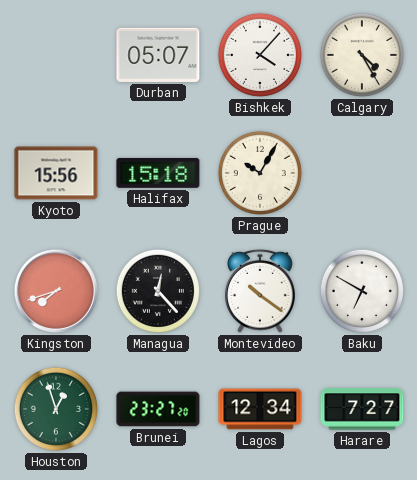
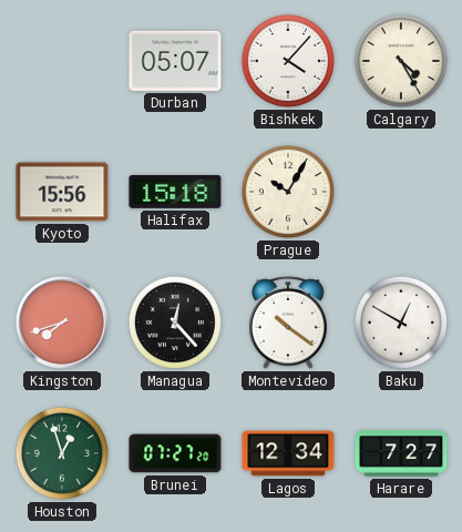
Baku: 6:50 -> 12:50 (401, 323)
Brunei: 23:27 -> 07:27 (175, 453)
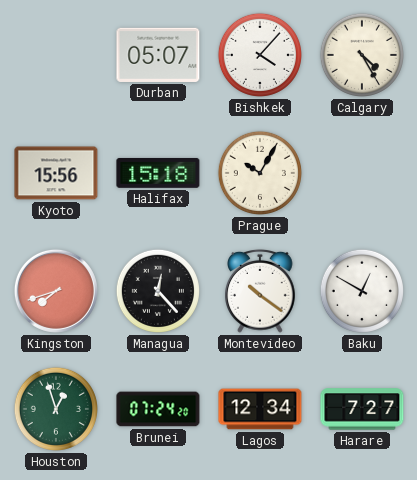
Brunei: 07:27 -> 07:24 (158, 409)
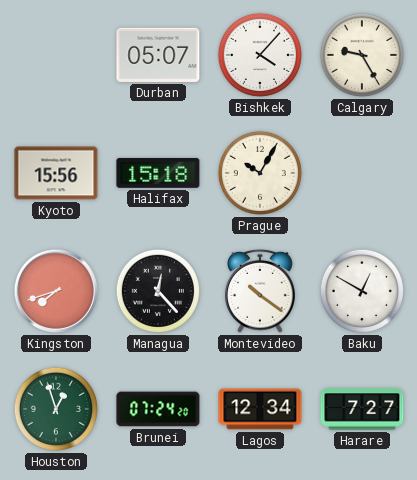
Calgary: 4:25 -> 9:25 (362, 55)
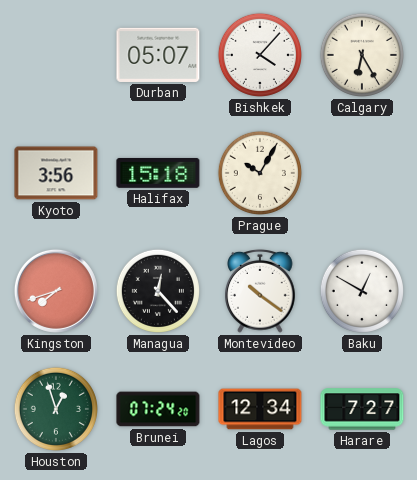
Calgary: 9:25 -> 6:25 (362, 55)
Kyoto: 15:56 -> 3:56 (56, 173)
